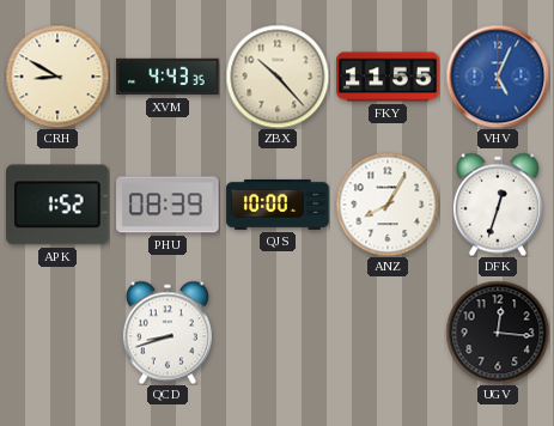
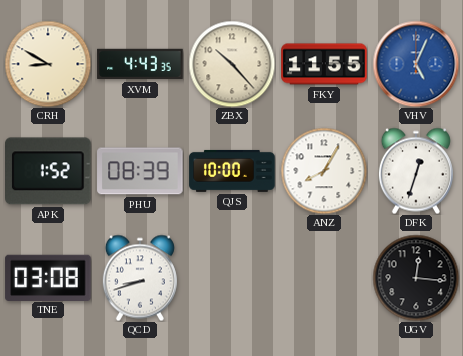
TNE: none -> 03:08 (48, 277)
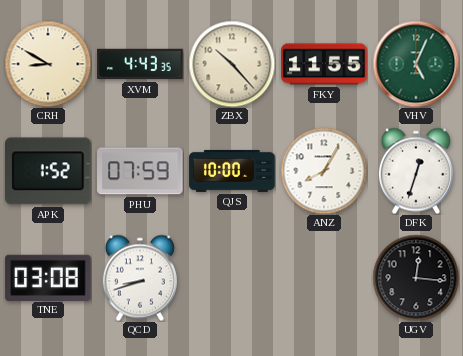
VHV dial: blue -> green (416, 64)
PHU: 08:39 -> 07:59 (140, 171)
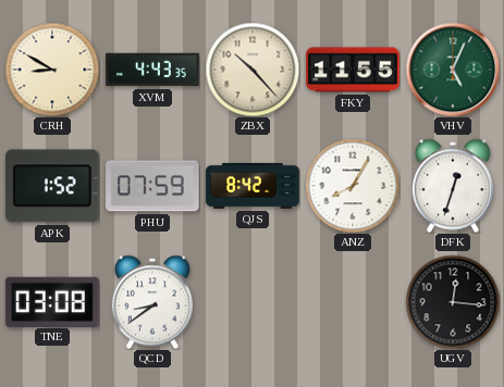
QJS: 10:00 -> 8:42 (253, 186)
QCD: 8:42 -> 8:39 (152, 302)
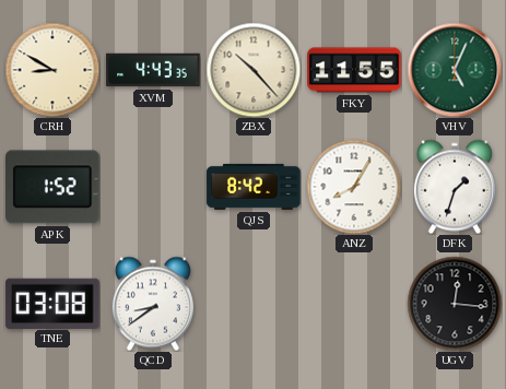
PHU: 07:59 -> none (152, 186)
DFK: 12:33 -> 1:33 (455, 187)
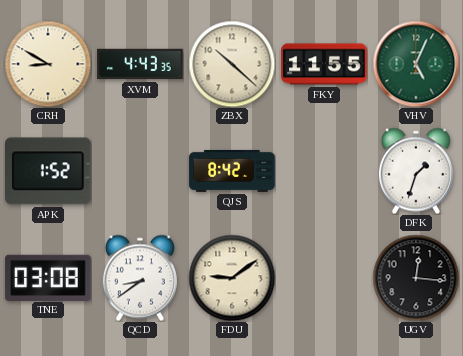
ZBX: 10:23 -> 10:22 (232, 64)
ANZ: 8:05 -> none (354, 187)
FDU: none -> 9:09 (232, 278)
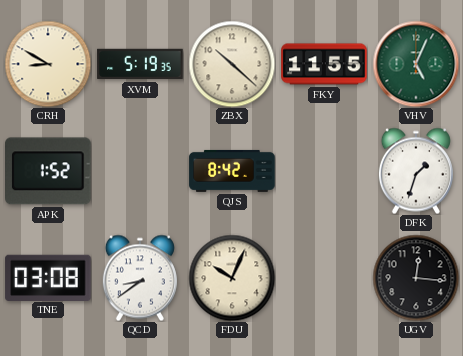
XVM: 4:43 -> 5:19 (140, 64)
FDU: 9:09 -> 10:04 (232, 278)
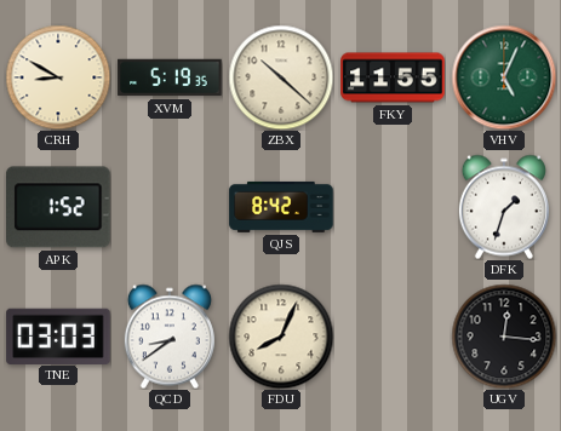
TNE: 03:08 -> 03:03 (58, 335)
FDU: 10:04 -> 8:04 (281, 337)
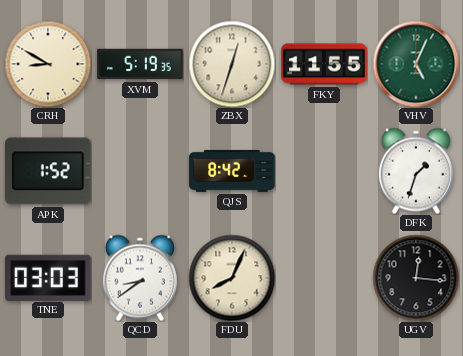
ZBX: 10:22 -> 12:33 (232, 64)
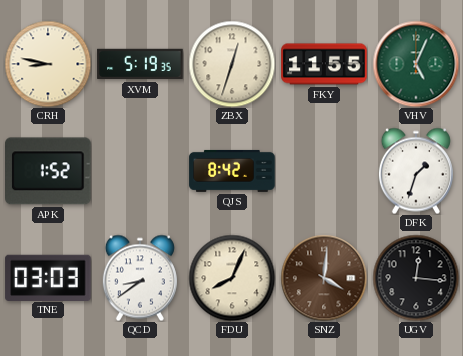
CRH: 8:50 -> 8:47 (48, 64)
SNZ: none -> 4:01 (324, 278)
